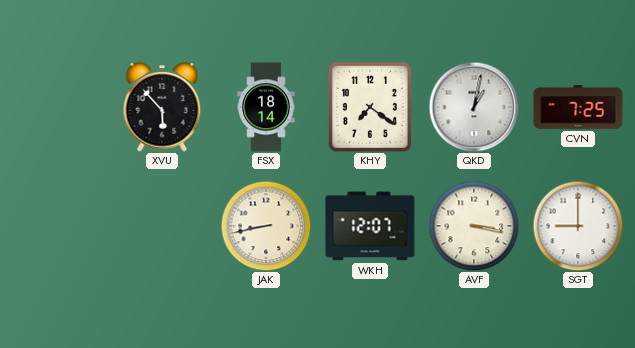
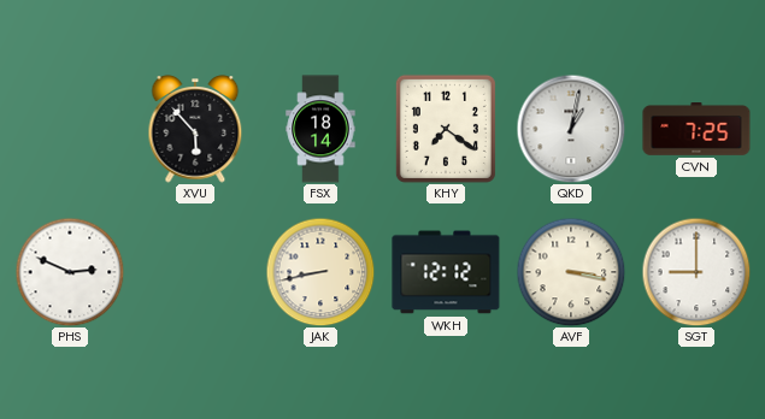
PHS: none -> 2:49 (70, 272)
WKH: 12:07 -> 12:12 (446, 272)
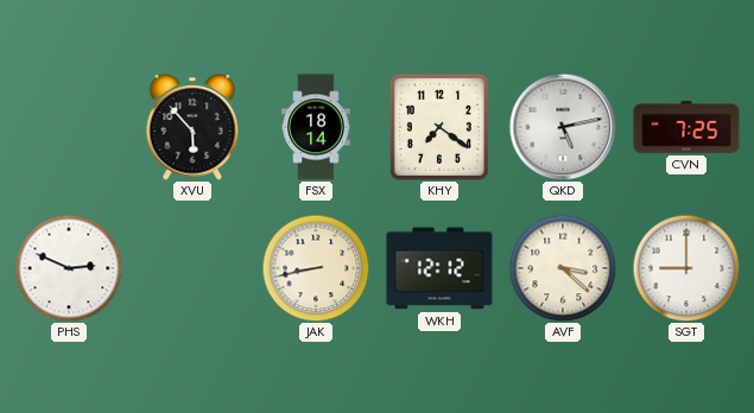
QKD: 1:02 -> 5:13 (563, 127)
AVF: 3:17 -> 3:22 (563, 268)
